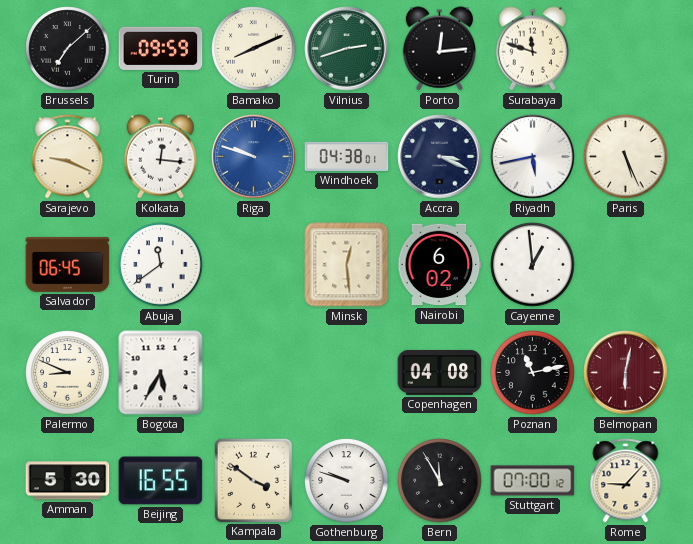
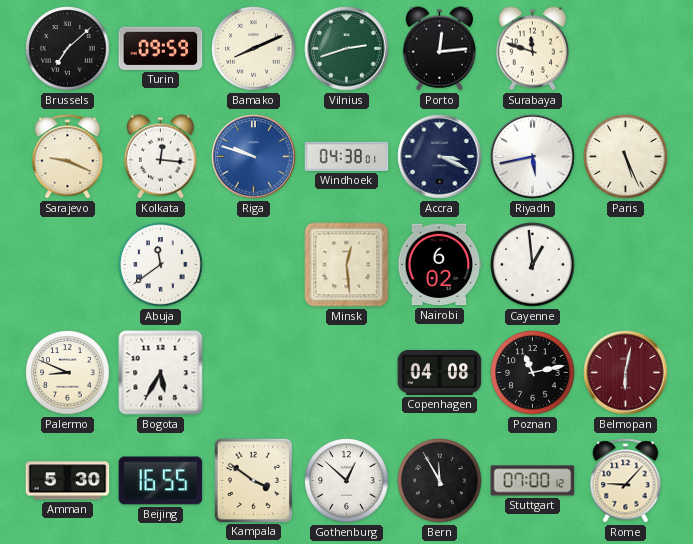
Salvador: 06:45 -> none (68, 264)
Gothenburg: 9:48 -> 12:52 (347, 481)
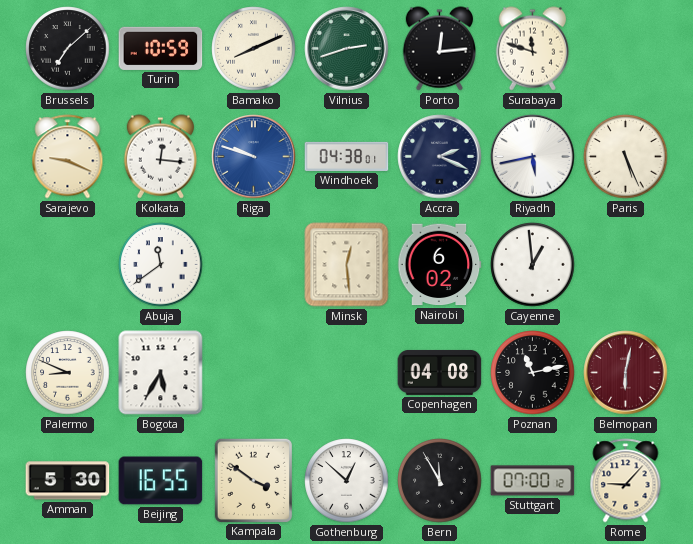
Turin: 09:59 -> 10:59 (161, 48)
Accra: 3:19 -> 2:19 (440, 157)
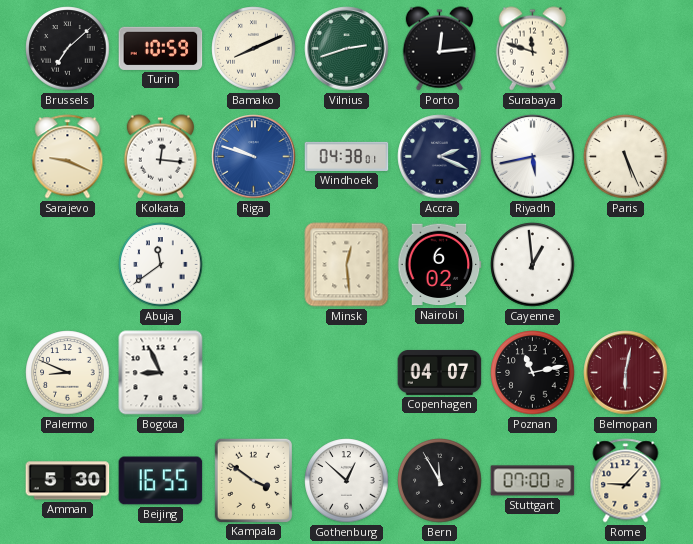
Bogota: 5:35 -> 8:56 (161, 373)
Copenhagen: 04:08 -> 04:07 (440, 372)
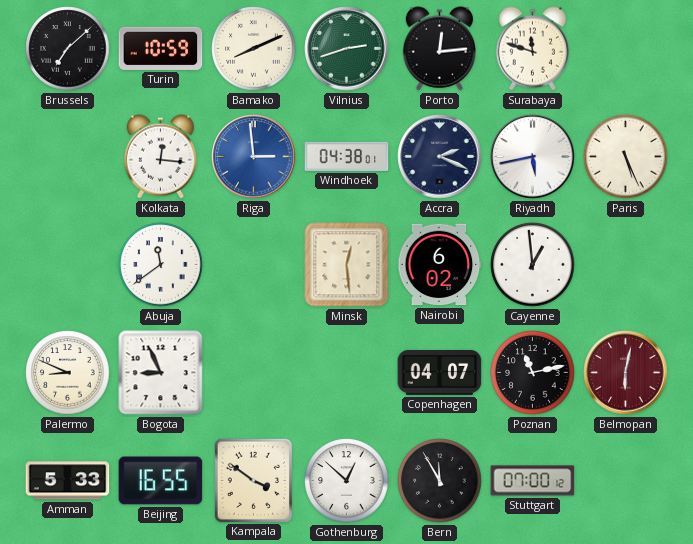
Sarajevo: 9:19 -> none (68, 157)
Riga: 9:48 -> 2:59 (254, 157)
Amman: 5:30 -> 5:33 (68, 481)
Rome: 9:07 -> none (626, 481)
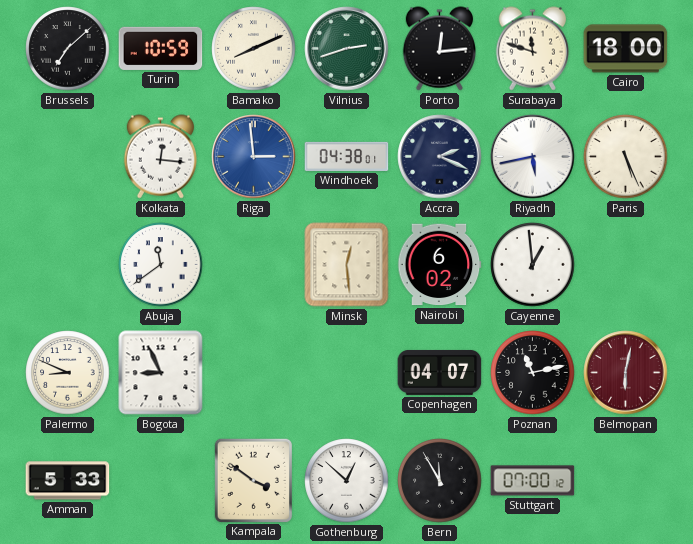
Cairo: none -> 18:00 (626, 49)
Beijing: 16:55 -> none (161, 481)
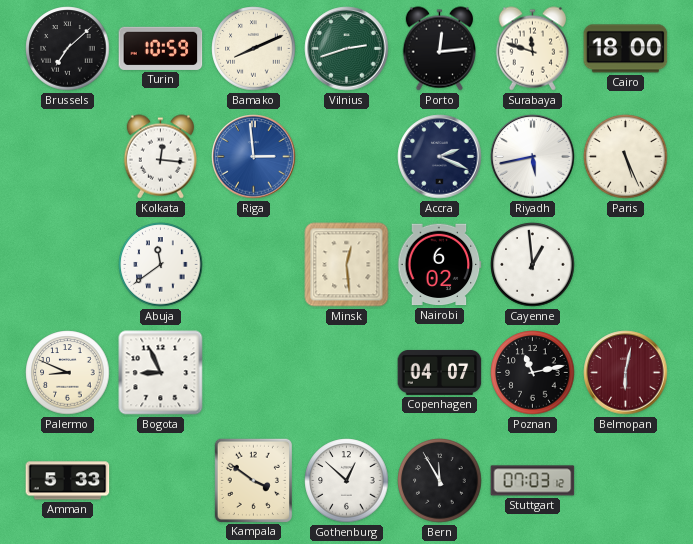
Windhoek: 04:38 -> none (347, 156)
Stuttgart: 07:00 -> 07:03 (533, 481)
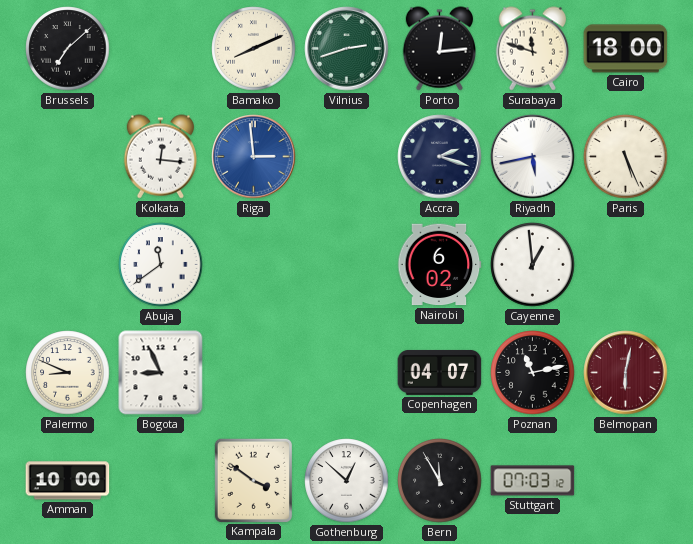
Turin: 10:59 -> none (161, 48)
Accra: 2:19 -> 2:18 (440, 157)
Minsk: 12:29 -> none (347, 265)
Amman: 5:33 -> 10:00 (68, 481)
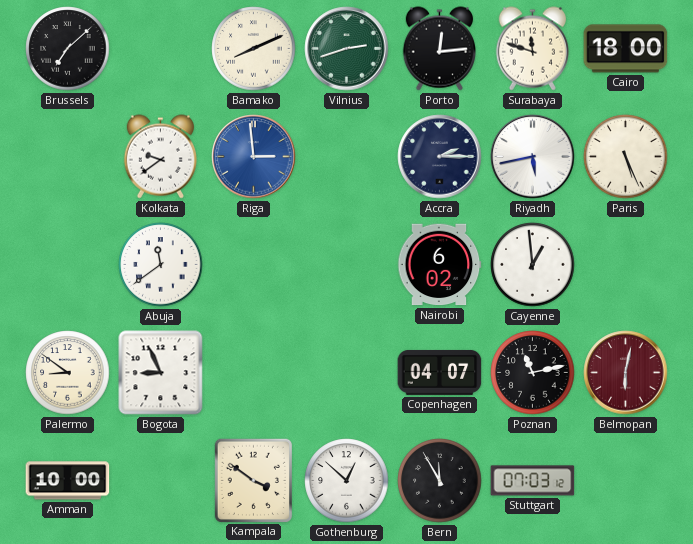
Kolkata: 12:16 -> 9:39 (160, 157)
Accra: 2:18 -> 2:15 (440, 157)
Palermo: 8:49 -> 8:51 (68, 373)
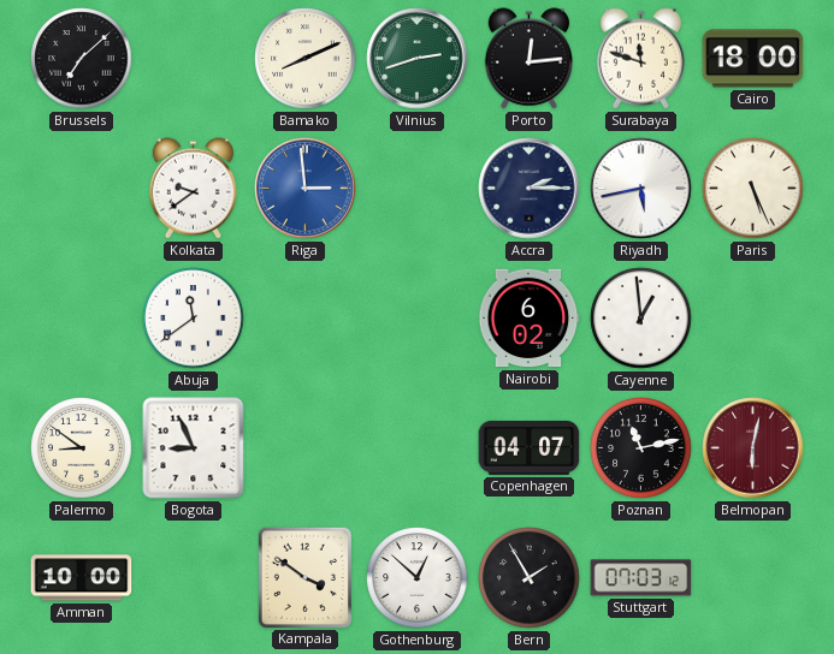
Bern: 11:55 -> 1:55 (530, 578)
